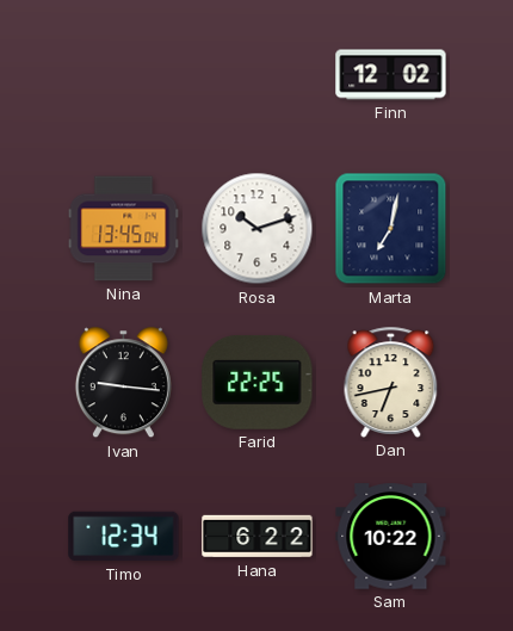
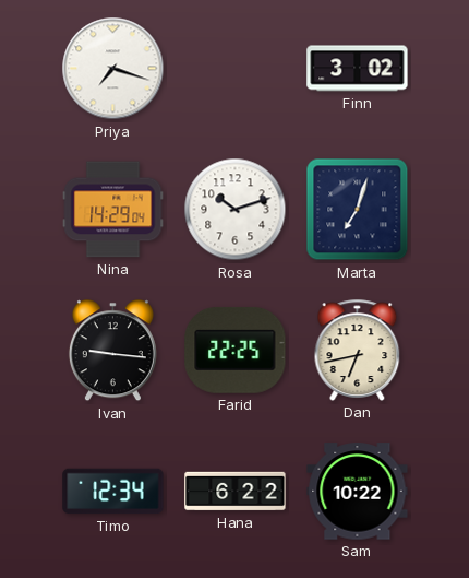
Priya: none -> 7:18 (113, 69)
Finn: 12:02 -> 3:02 (358, 69)
Nina: 13:45 -> 14:29 (113, 210)
Marta: 7:02 -> 7:03 (358, 210)
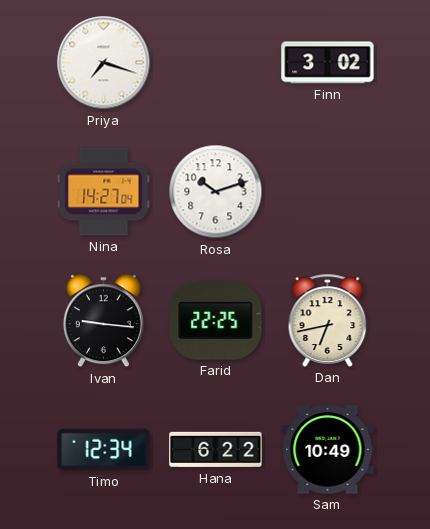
Nina: 14:29 -> 14:27 (104, 192)
Marta: 7:03 -> none (358, 210)
Sam: 10:22 -> 10:49 (328, 450)
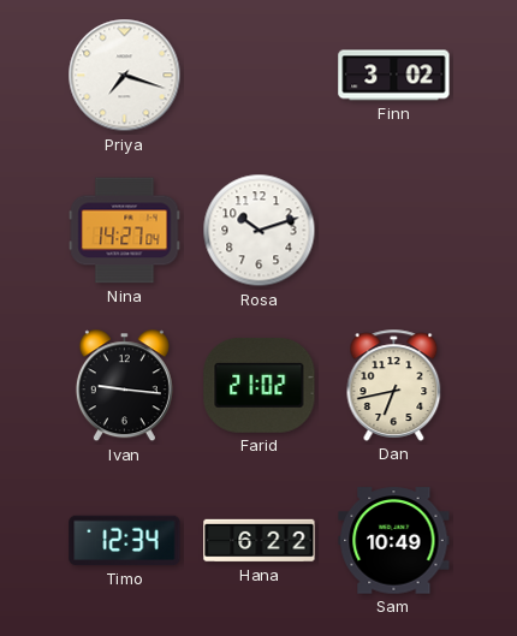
Farid: 22:25 -> 21:02 (260, 385)
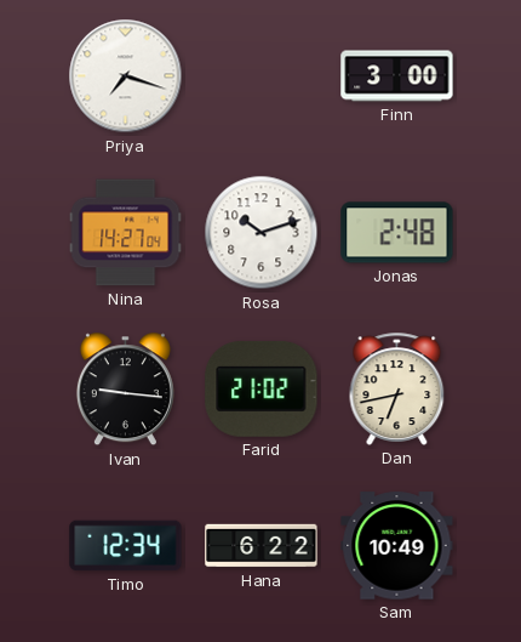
Finn: 3:02 -> 3:00 (397, 76)
Jonas: none -> 2:48 (397, 233)
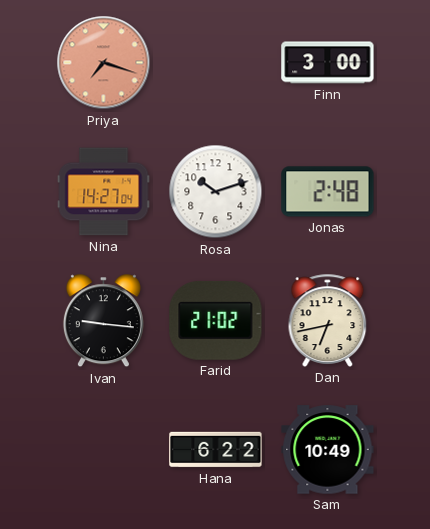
Priya dial: white -> salmon (104, 63)
Timo: 12:34 -> none (126, 546)
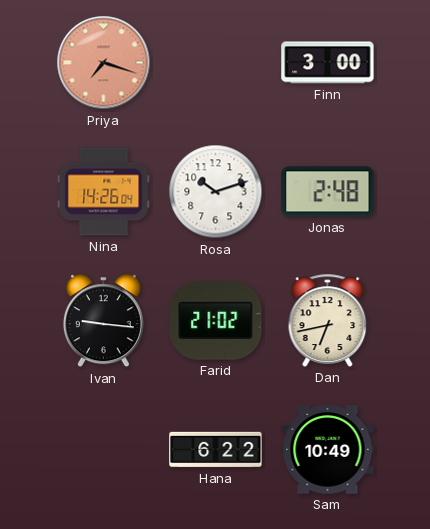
Nina: 14:27 -> 14:26 (104, 192)
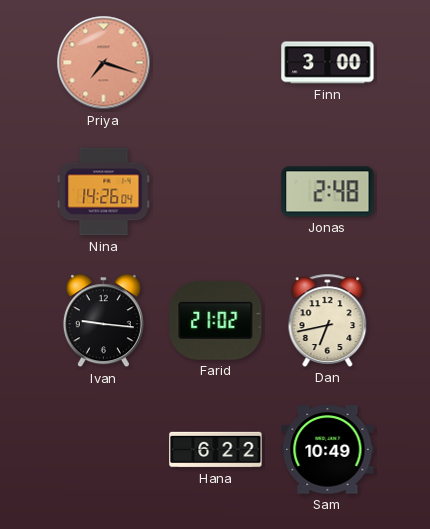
Rosa: 10:12 -> none (216, 192)
